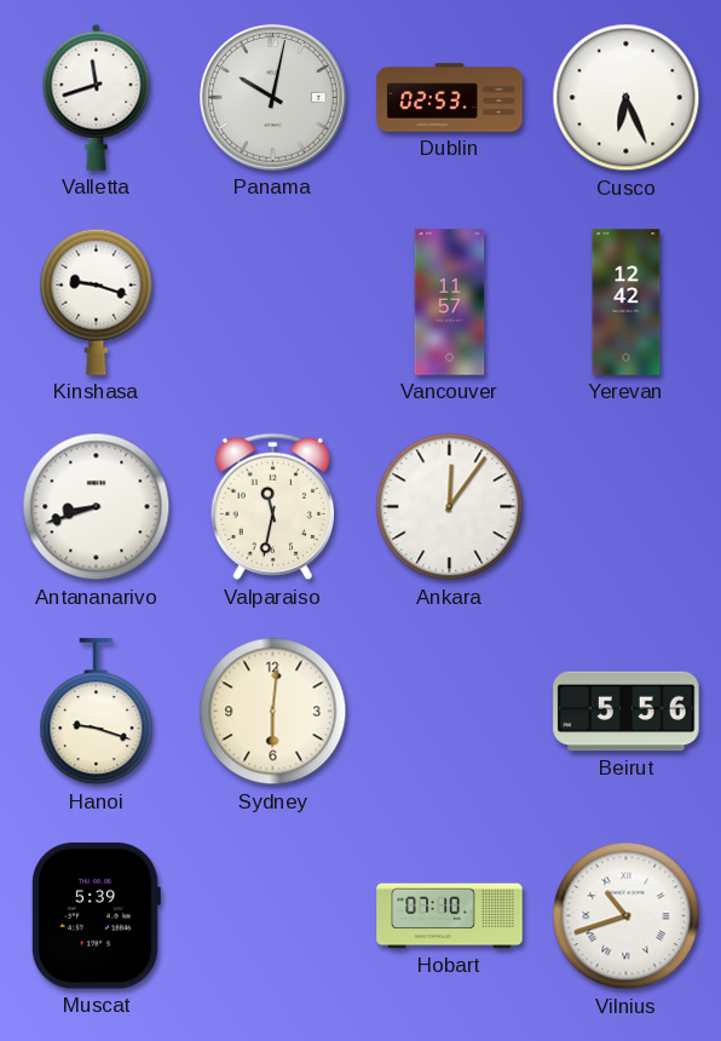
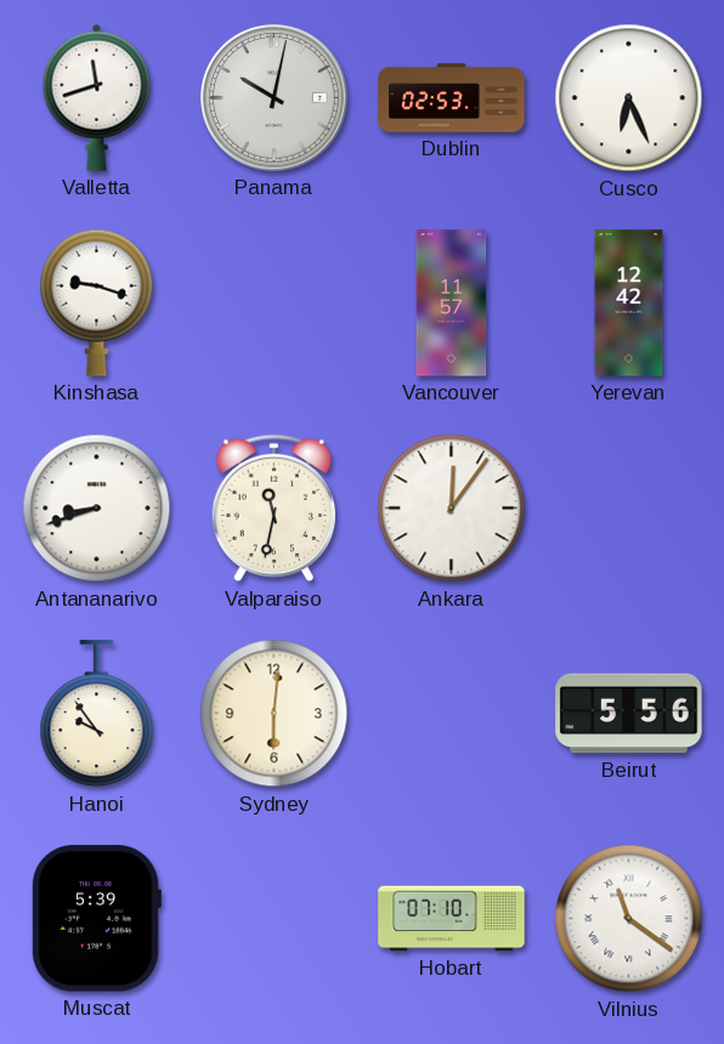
Hanoi: 9:18 -> 9:54 (97, 714)
Vilnius: 10:42 -> 11:21 (629, 919)
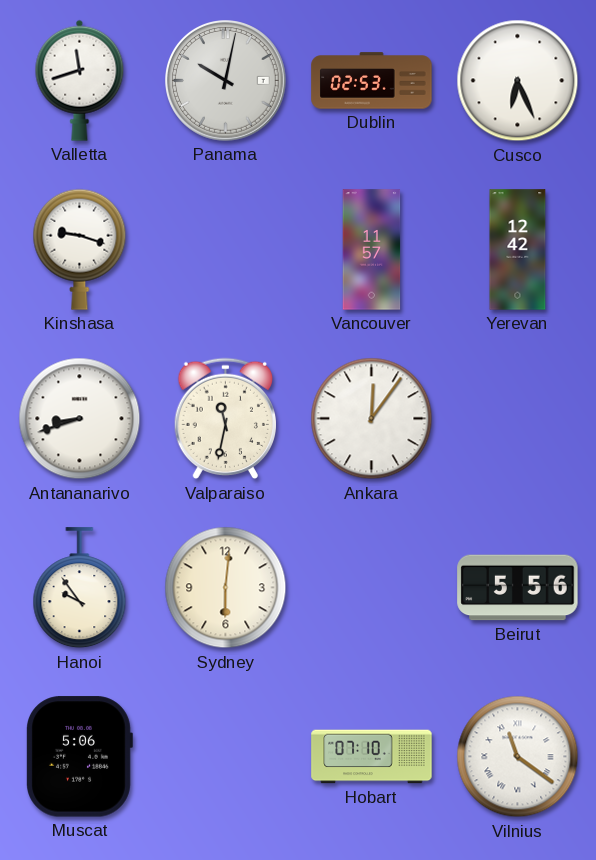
Muscat: 5:39 -> 5:06 (79, 757)
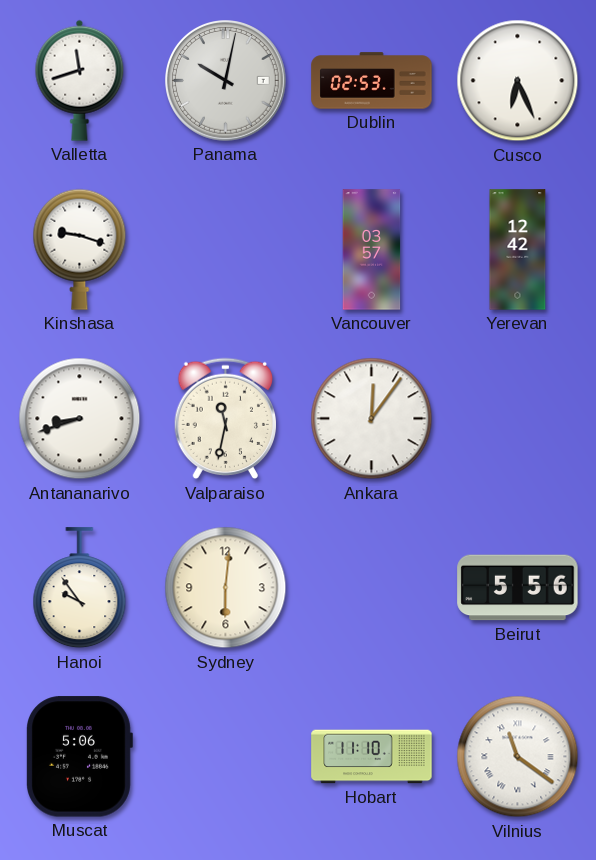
Vancouver: 11:57 -> 03:57 (372, 250)
Hobart: 07:10 -> 11:10 (372, 757)
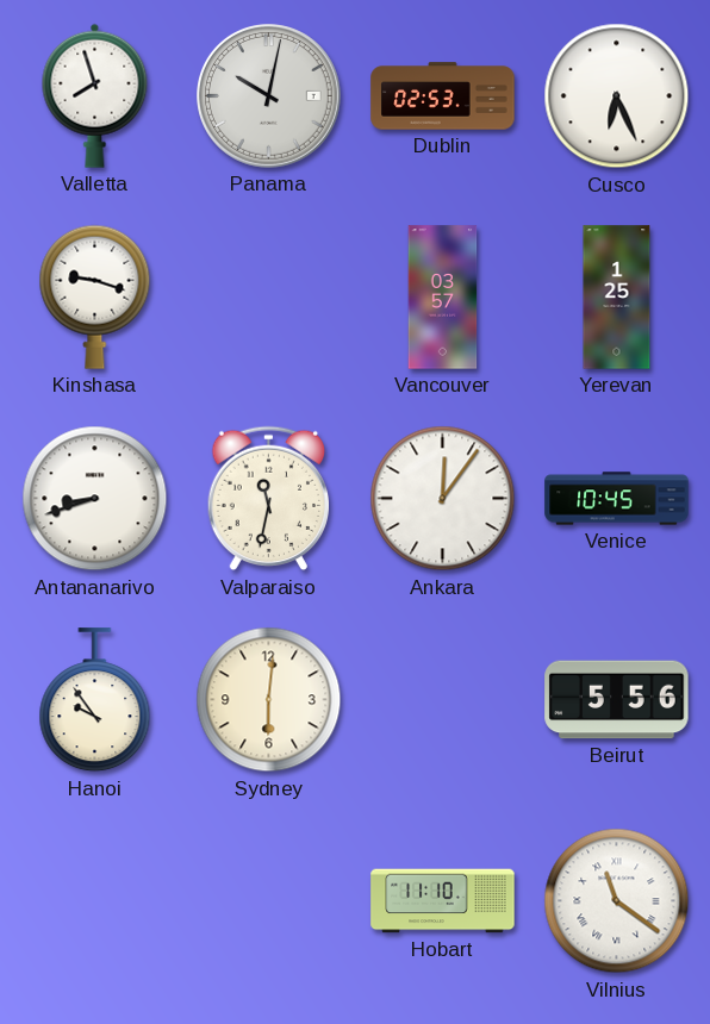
Valletta: 11:42 -> 7:57 (95, 95)
Yerevan: 12:42 -> 1:25 (617, 298)
Venice: none -> 10:45 (617, 499)
Muscat: 5:06 -> none (79, 757)
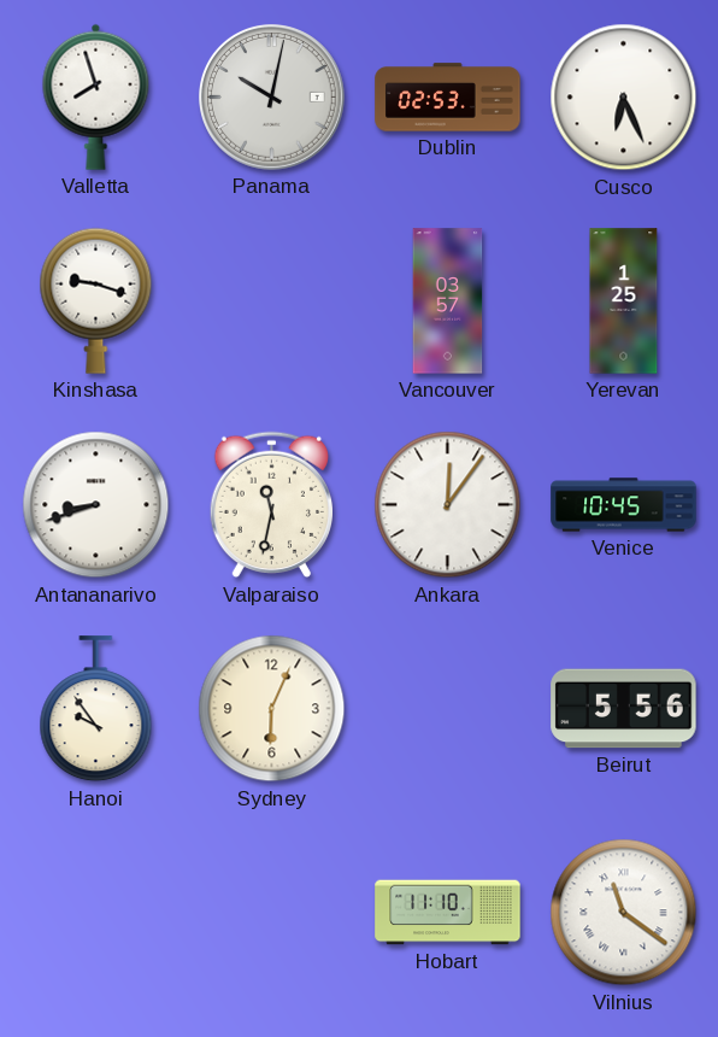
Sydney: 6:01 -> 6:04 (272, 709)
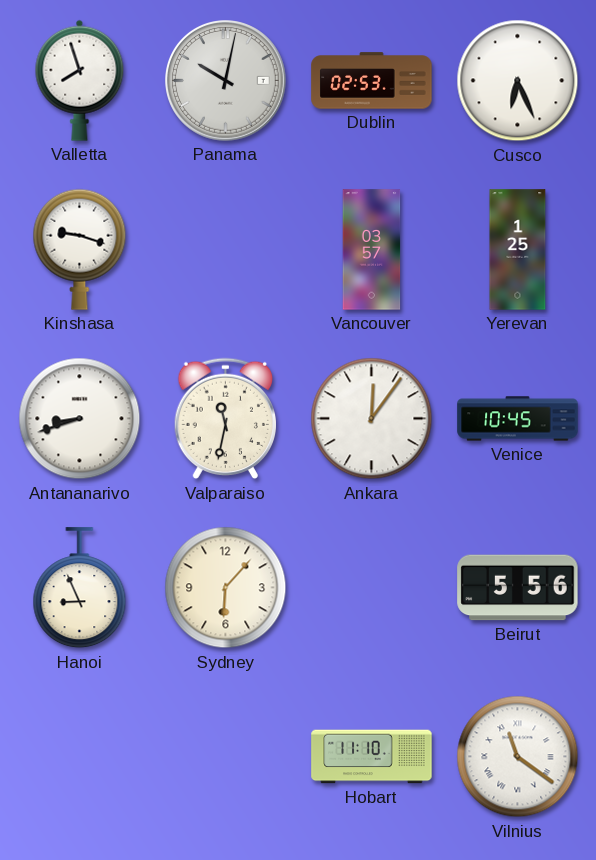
Hanoi: 9:54 -> 8:56 (80, 588)
Sydney: 6:04 -> 6:07 (226, 588)
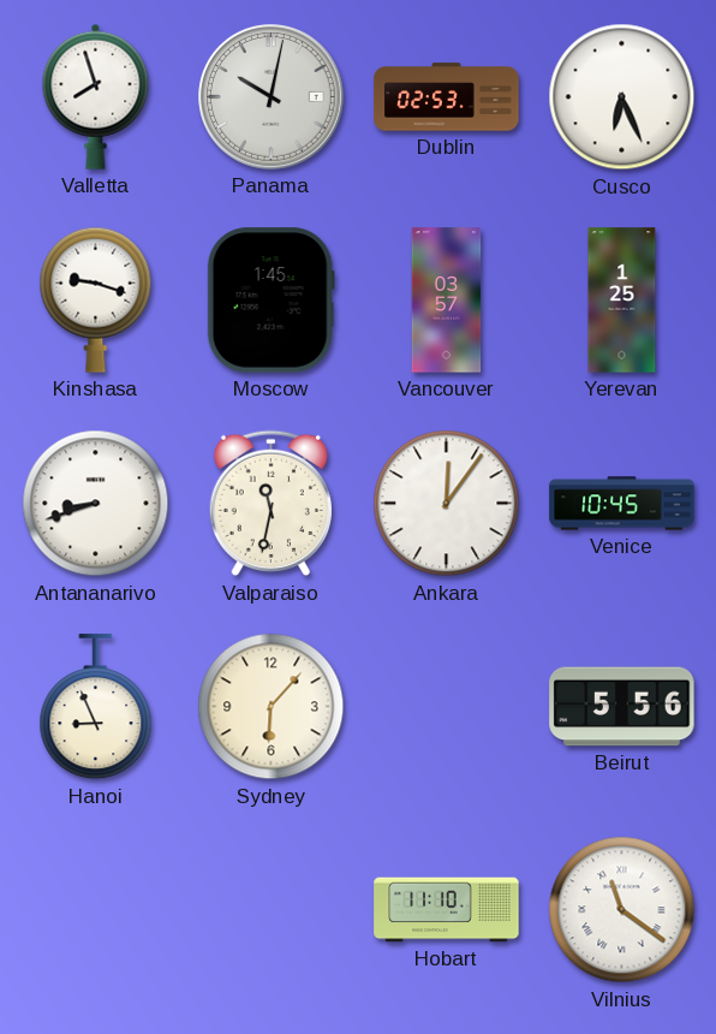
Moscow: none -> 1:45 (270, 301)
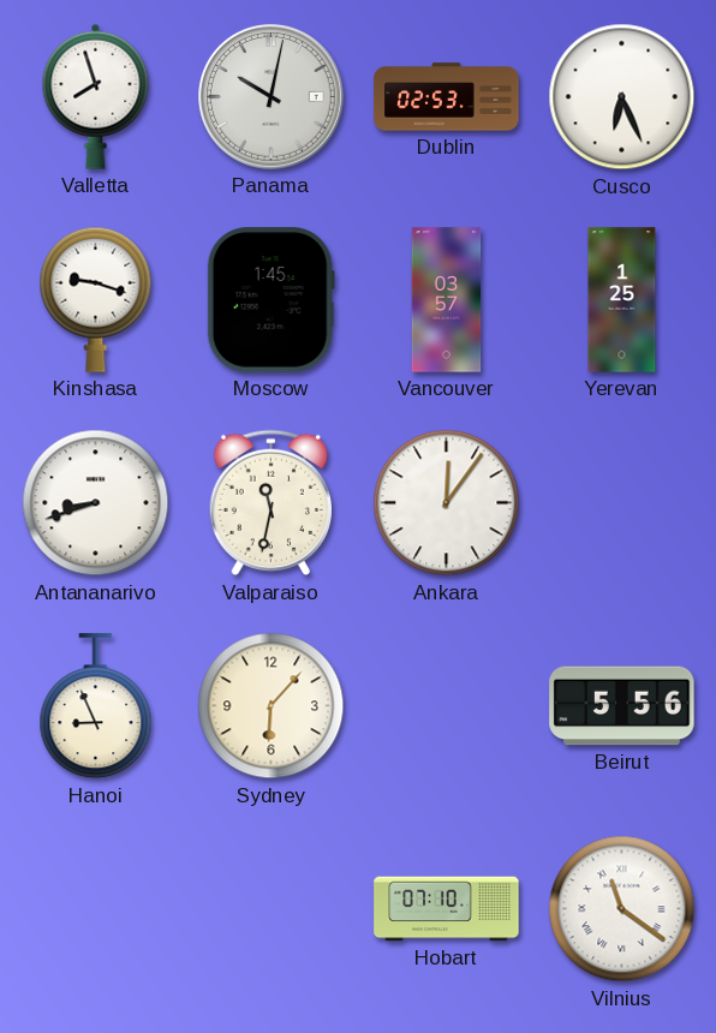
Venice: 10:45 -> none (622, 504)
Hobart: 11:10 -> 07:10 (447, 909)
